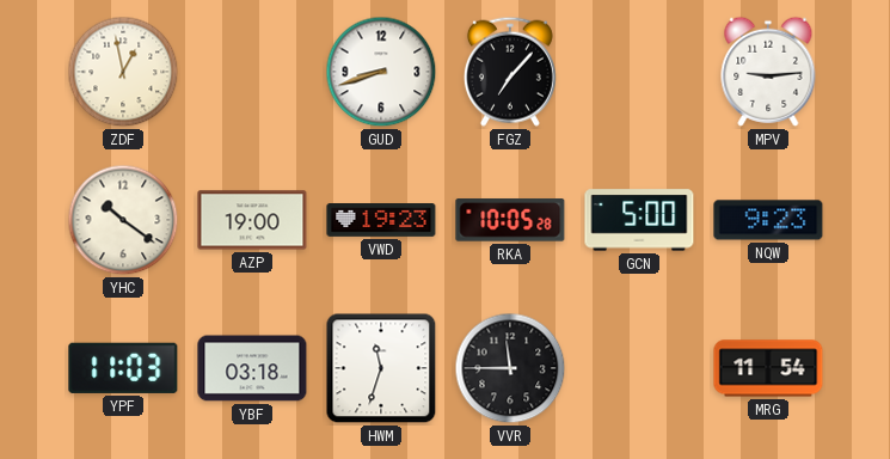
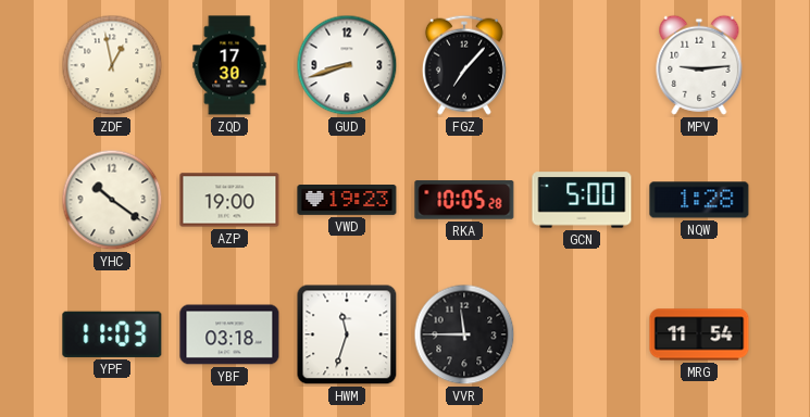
ZQD: none -> 17:30 (229, 65)
NQW: 9:23 -> 1:28 (699, 200)
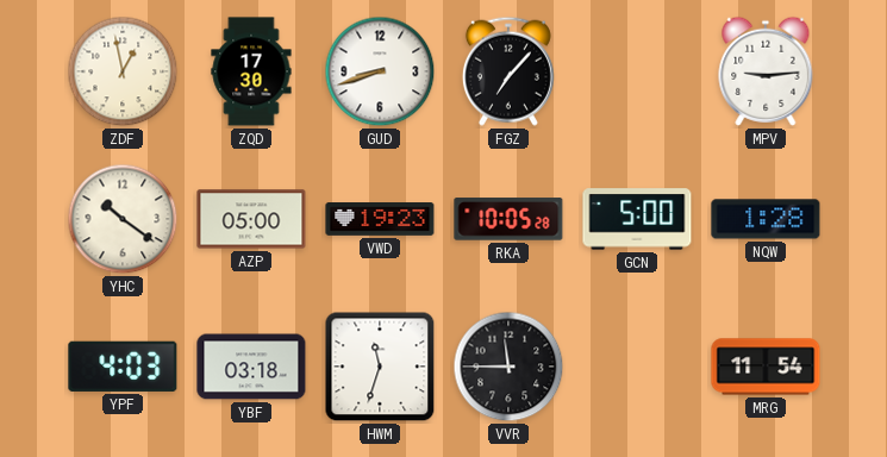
AZP: 19:00 -> 05:00 (251, 219)
YPF: 11:03 -> 4:03 (123, 367)
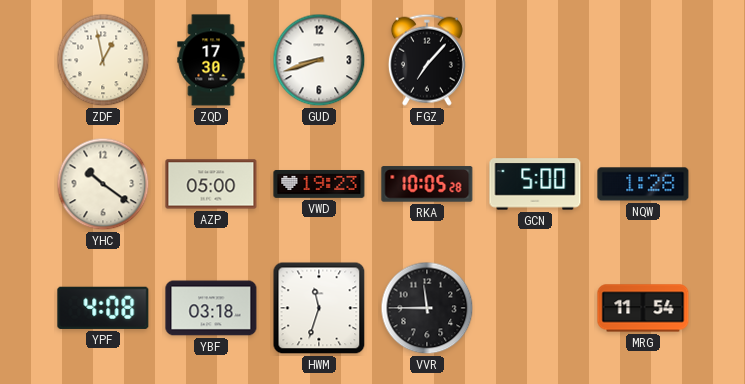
MPV: 9:14 -> none (766, 71)
YPF: 4:03 -> 4:08 (103, 308)
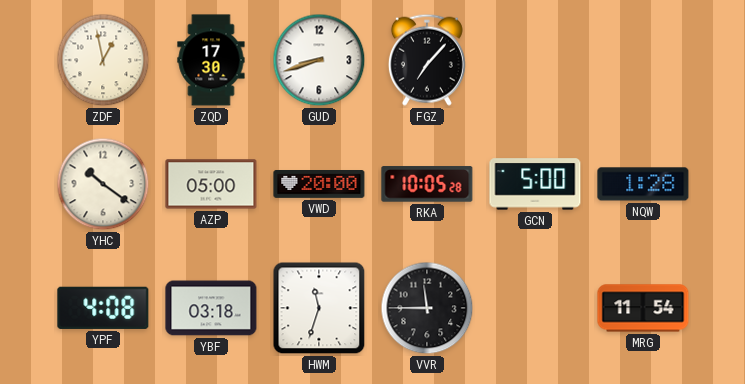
VWD: 19:23 -> 20:00 (319, 185)
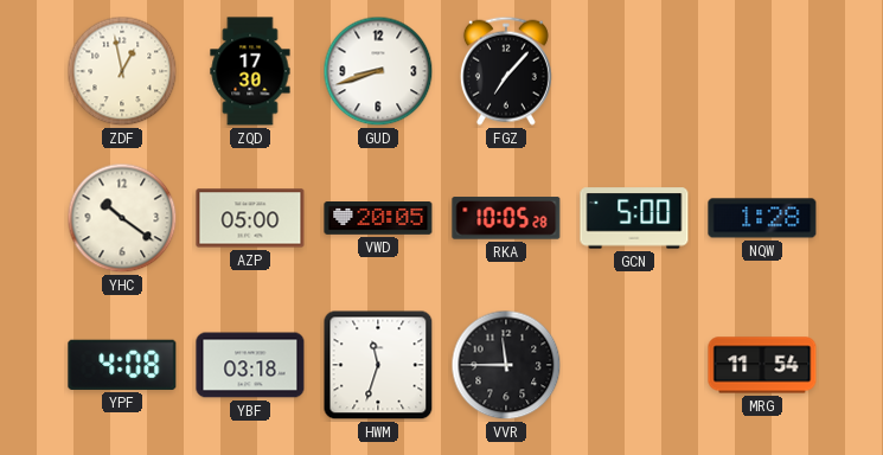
VWD: 20:00 -> 20:05 (378, 219)
